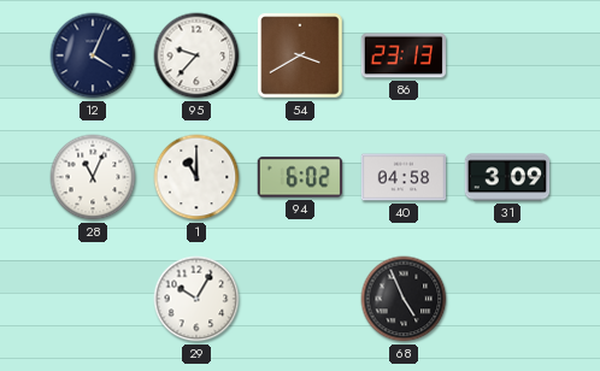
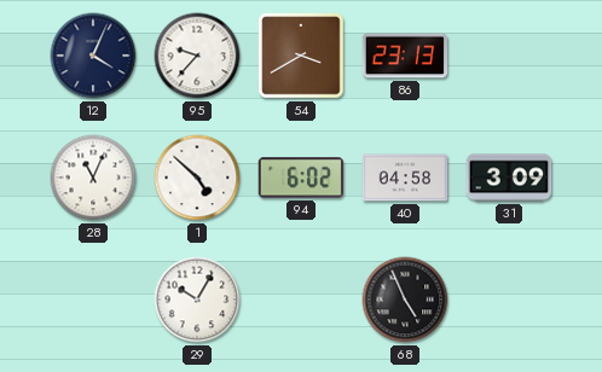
1: 11:00 -> 4:52 (197, 178)
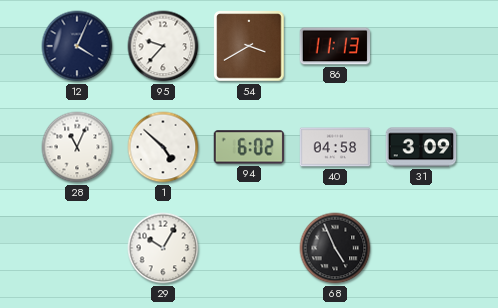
86: 23:13 -> 11:13 (334, 46)
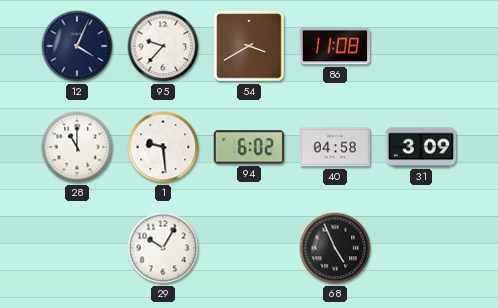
86: 11:13 -> 11:08 (334, 46)
28: 11:04 -> 11:00 (77, 147)
1: 4:52 -> 9:29 (163, 147)
